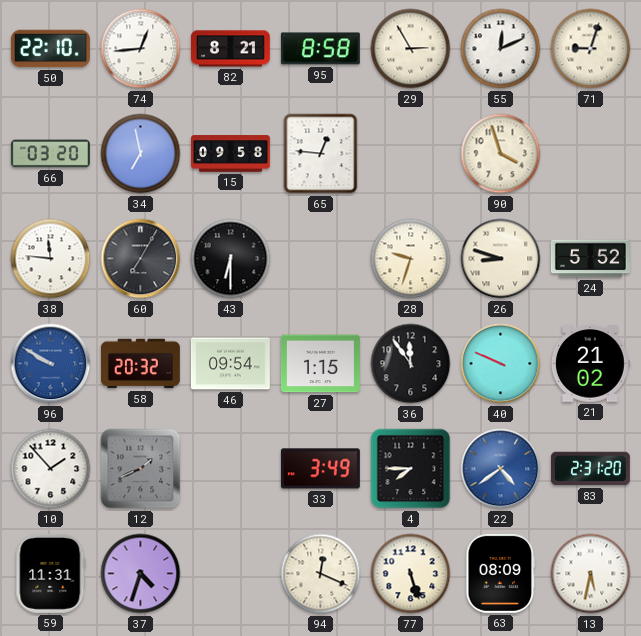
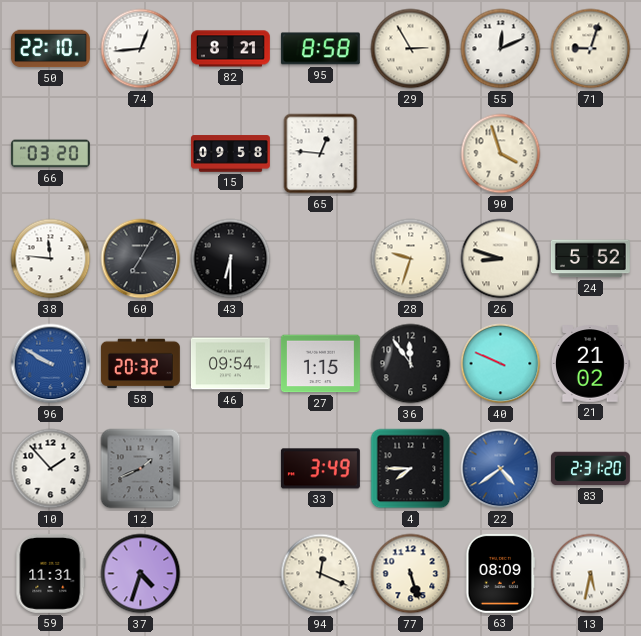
34: 6:58 -> none (141, 154)
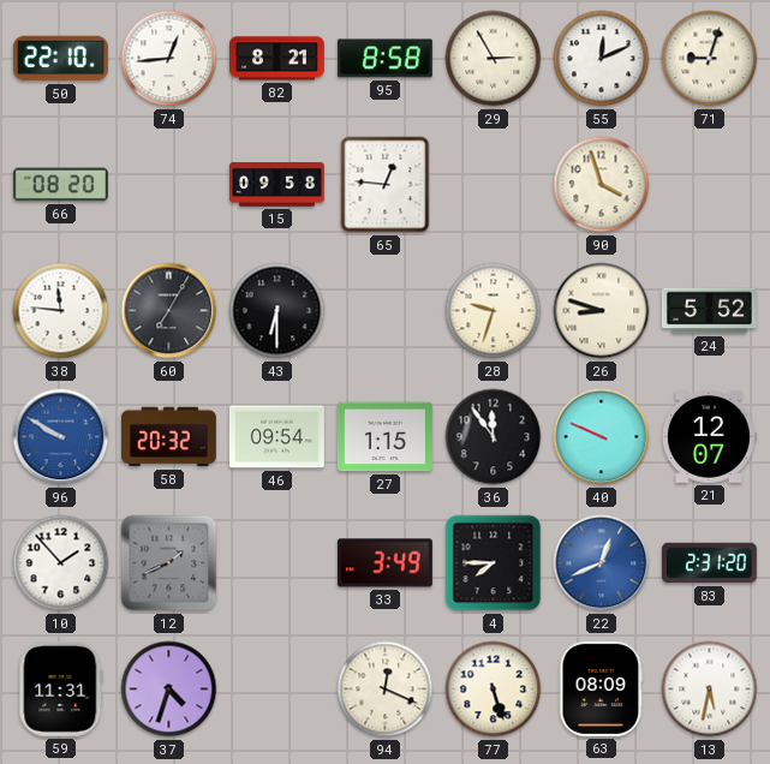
66: 03:20 -> 08:20 (60, 185)
21: 21:02 -> 12:07 (709, 437)
22: 4:39 -> 12:41 (602, 563)
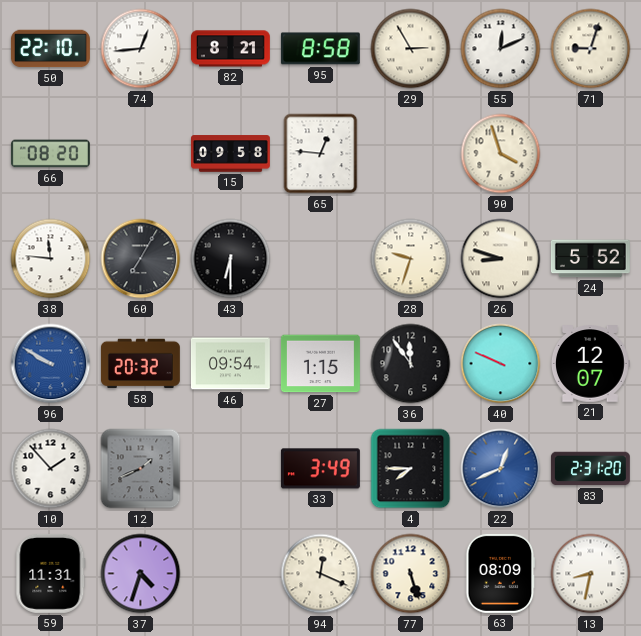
13: 5:32 -> 8:32 (591, 574)
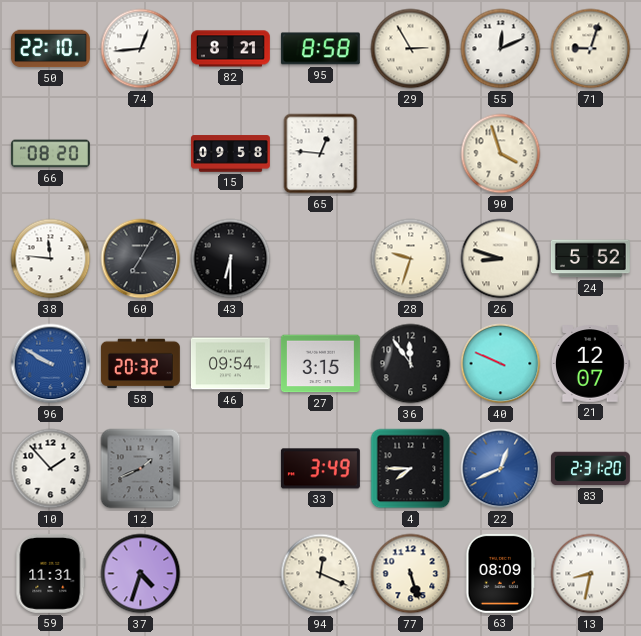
27: 1:15 -> 3:15 (320, 364)
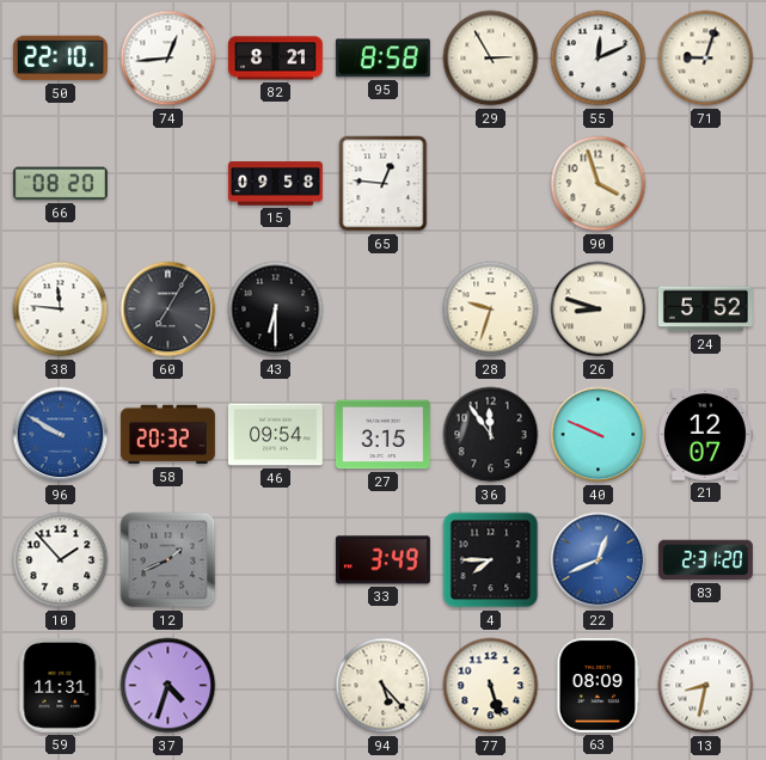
94: 12:19 -> 5:23 (384, 686)
